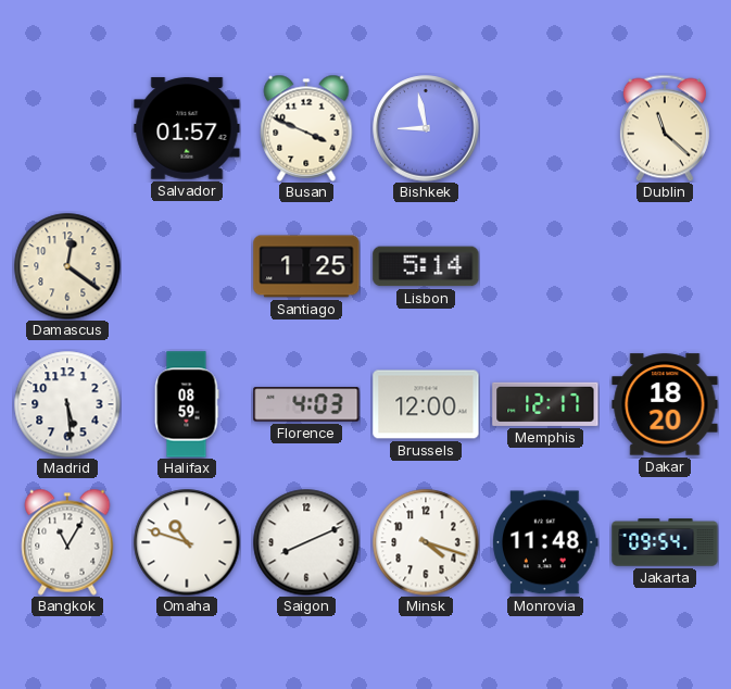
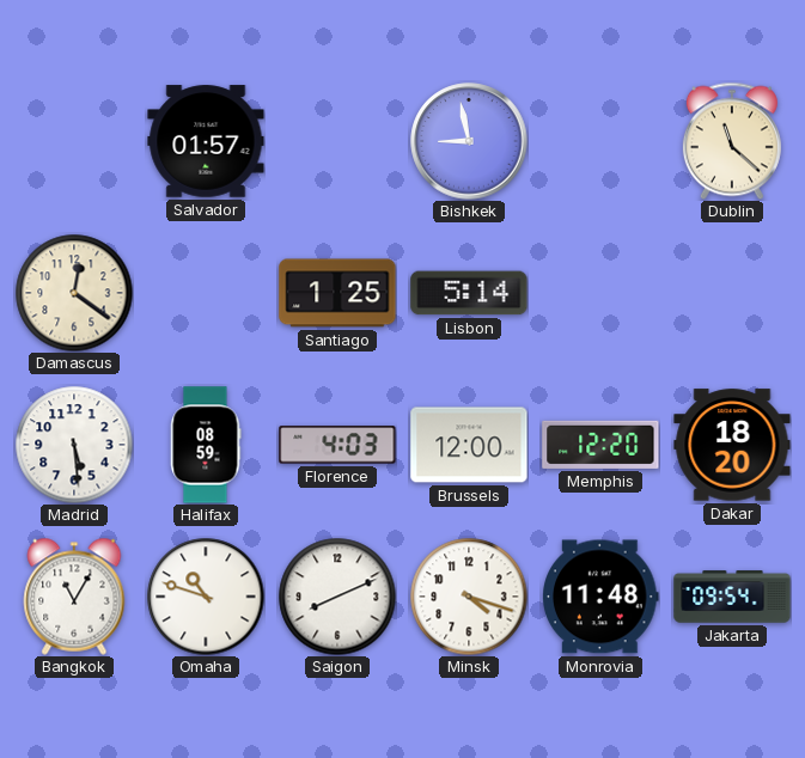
Busan: 3:49 -> none (306, 128)
Memphis: 12:17 -> 12:20 (600, 445)
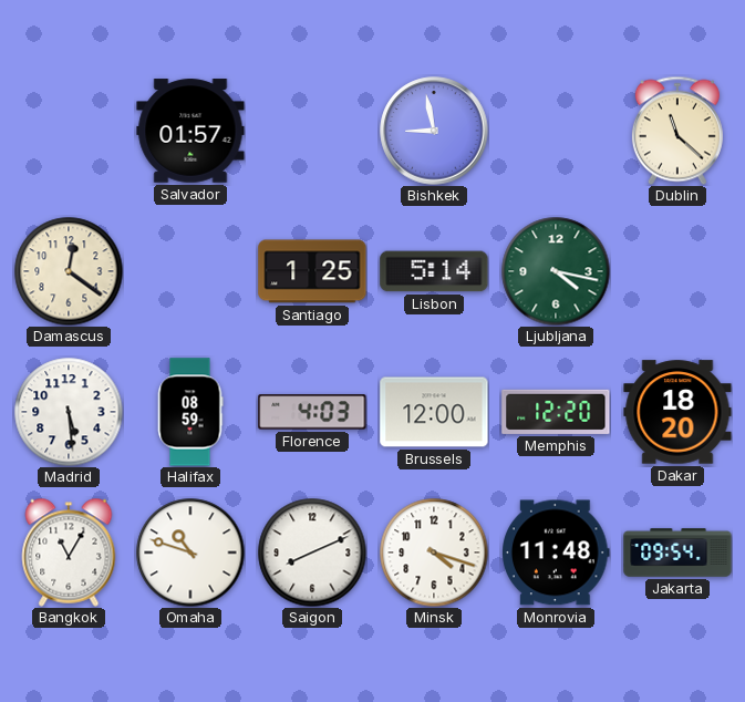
Ljubljana: none -> 4:17 (556, 271)
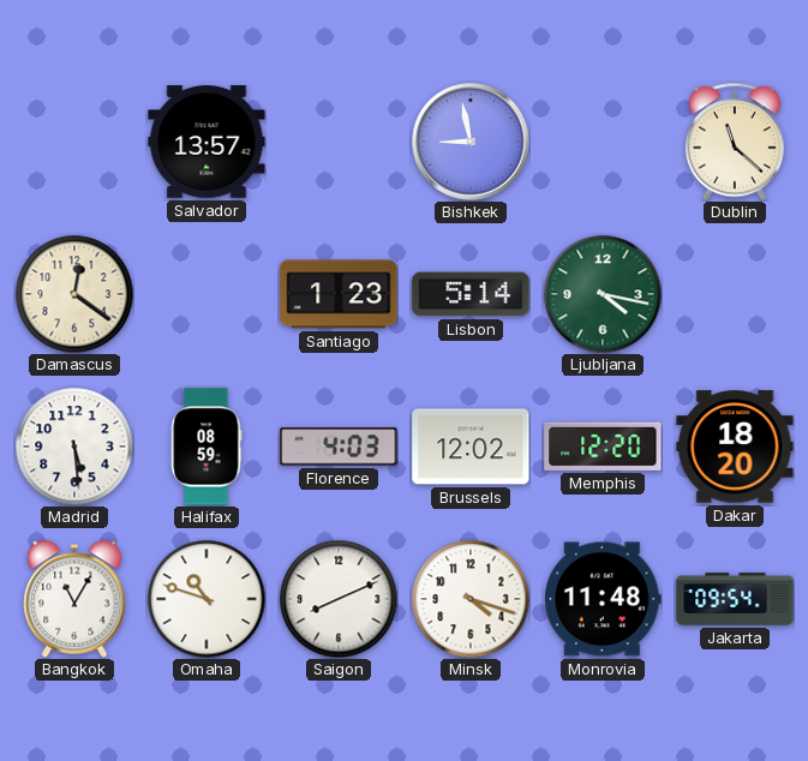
Salvador: 01:57 -> 13:57 (207, 142)
Santiago: 1:25 -> 1:23 (339, 294)
Brussels: 12:00 -> 12:02 (471, 447)
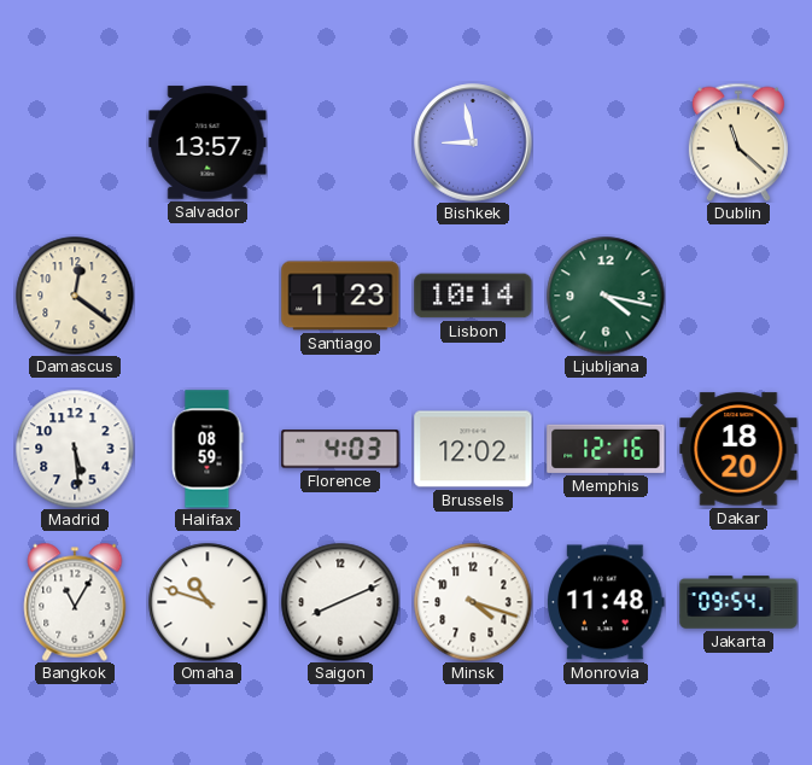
Lisbon: 5:14 -> 10:14 (473, 296)
Memphis: 12:20 -> 12:16 (606, 449)
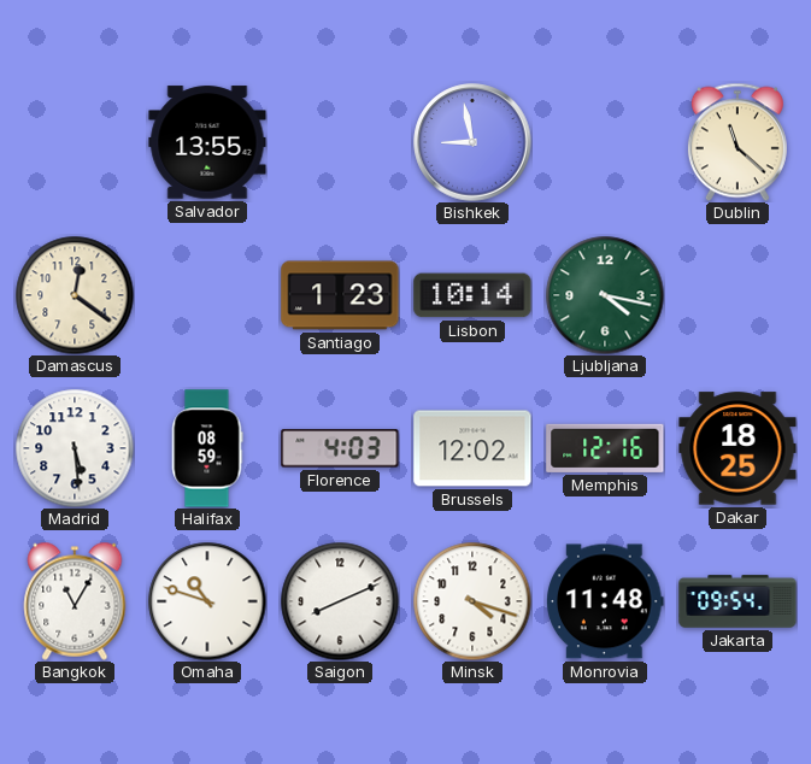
Salvador: 13:57 -> 13:55 (207, 142)
Dakar: 18:20 -> 18:25 (737, 448)
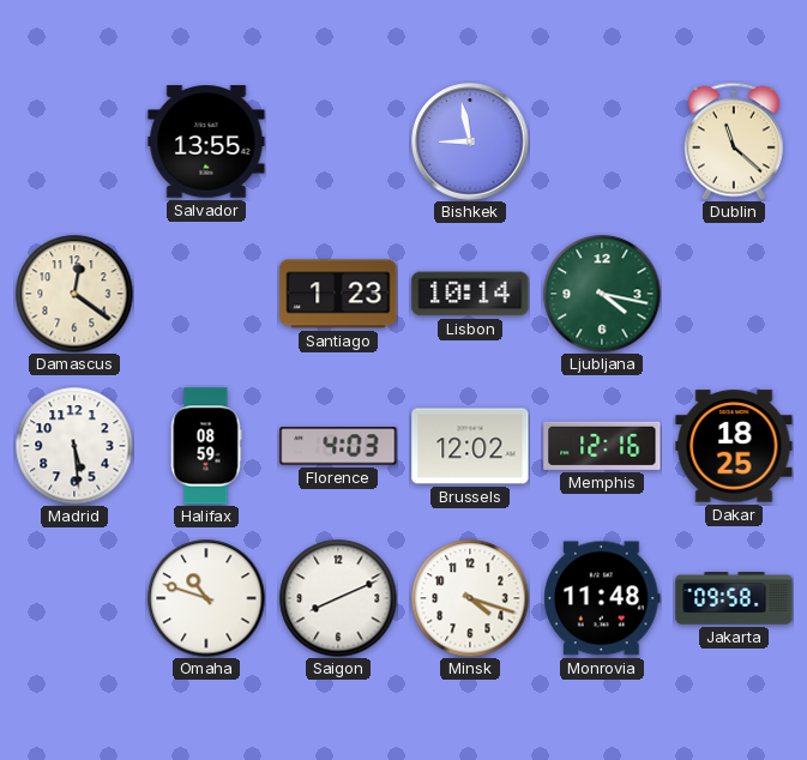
Bangkok: 11:05 -> none (75, 601)
Jakarta: 09:54 -> 09:58 (734, 598)
